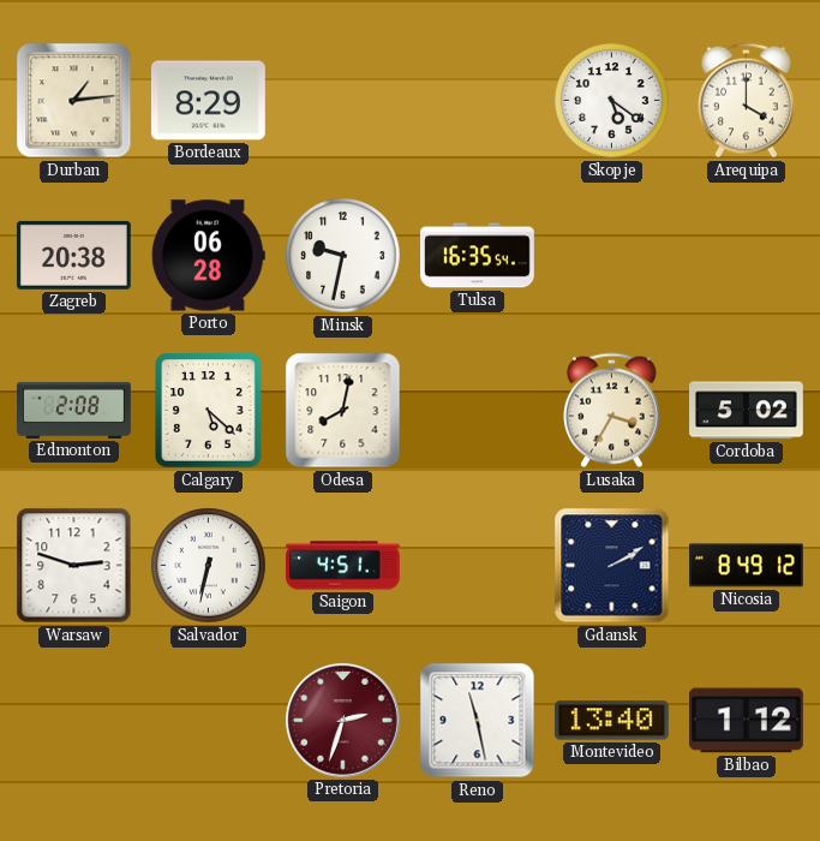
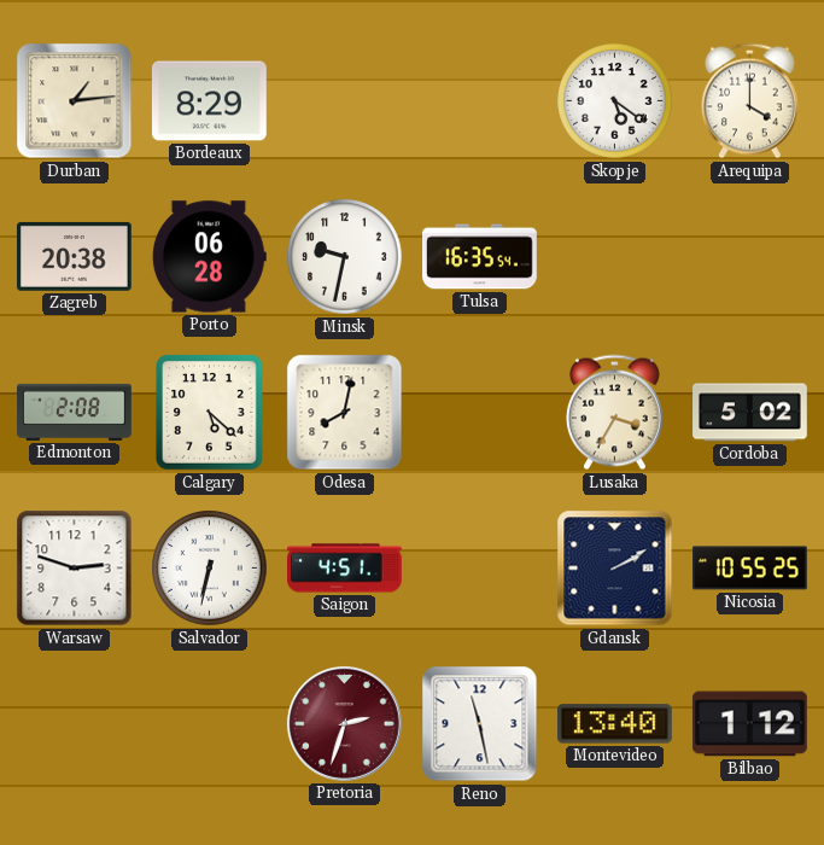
Nicosia: 8:49 -> 10:55 (750, 569)
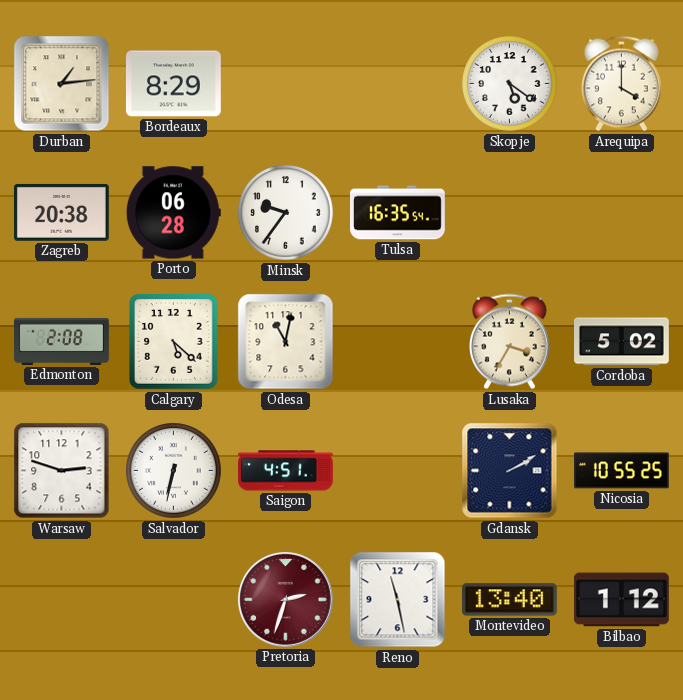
Minsk: 9:32 -> 9:36 (286, 213)
Odesa: 8:02 -> 11:02 (286, 342)
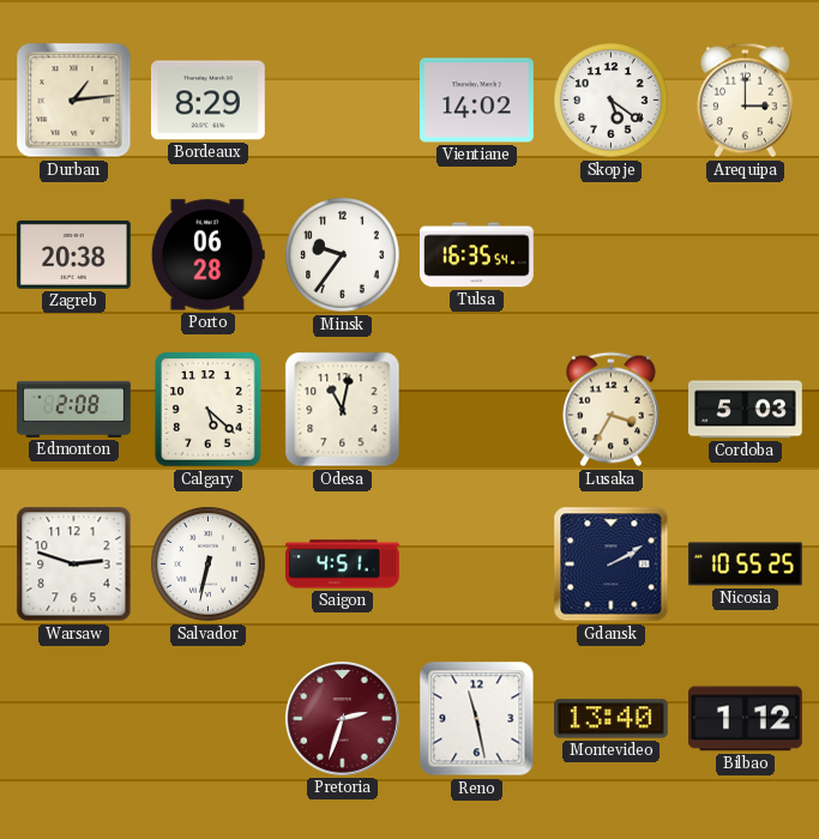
Vientiane: none -> 14:02 (476, 101)
Arequipa: 4:00 -> 3:00 (745, 101)
Cordoba: 5:02 -> 5:03 (746, 410)
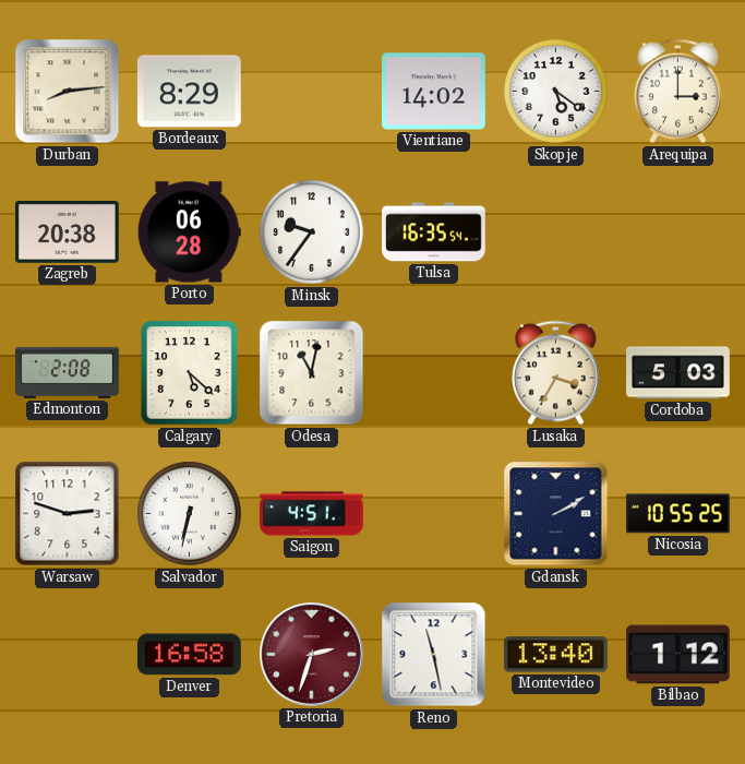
Durban: 1:14 -> 8:14 (68, 92)
Denver: none -> 16:58 (189, 655)
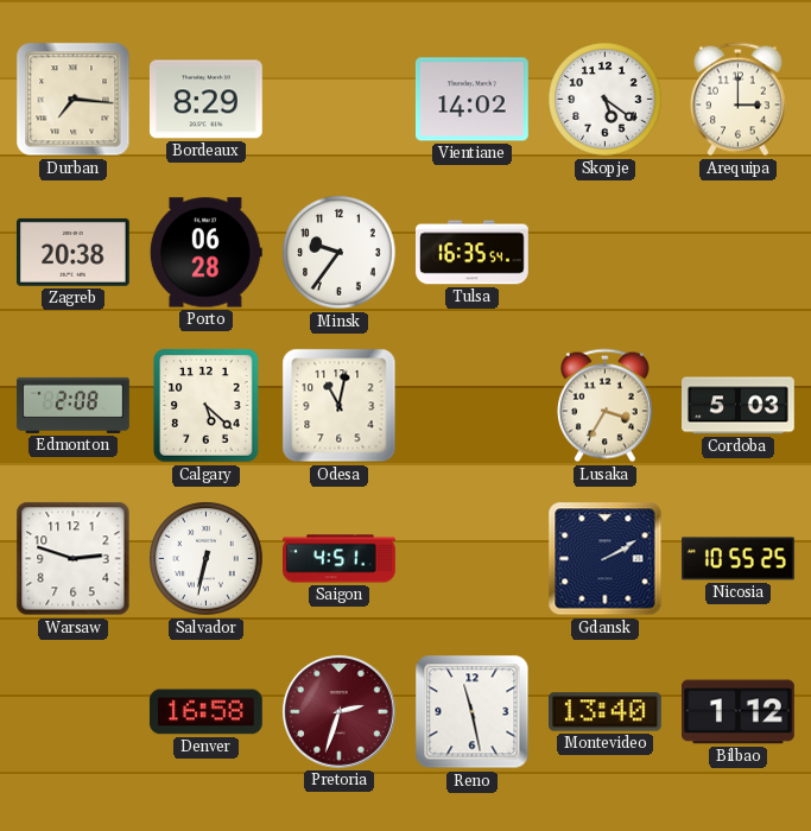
Durban: 8:14 -> 7:16 (74, 100)
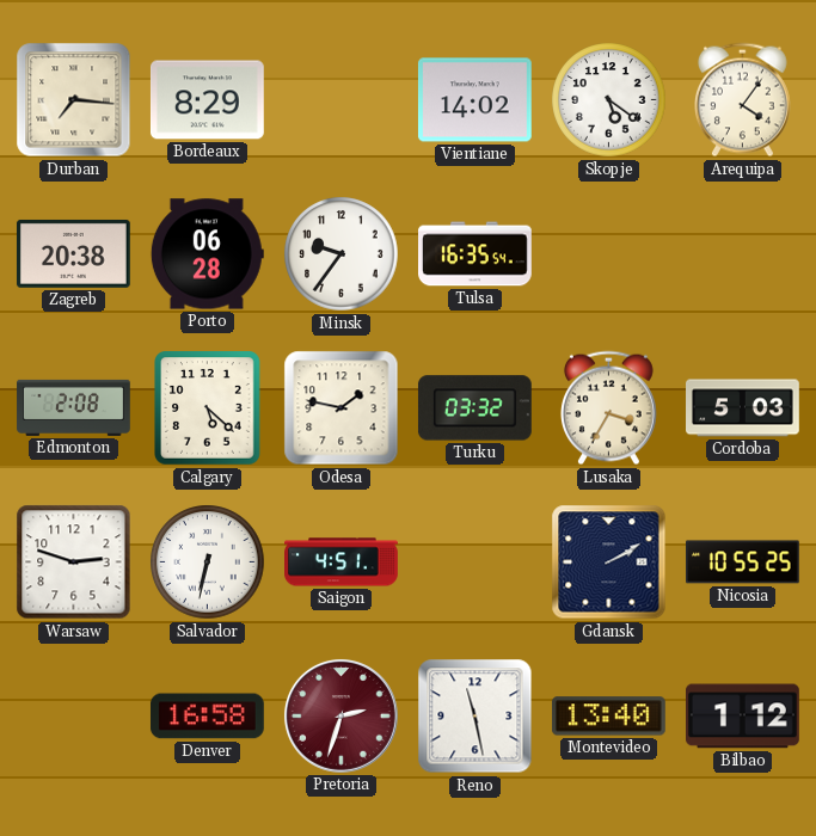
Arequipa: 3:00 -> 4:06 (742, 100)
Odesa: 11:02 -> 1:47 (342, 408)
Turku: none -> 03:32 (474, 408)
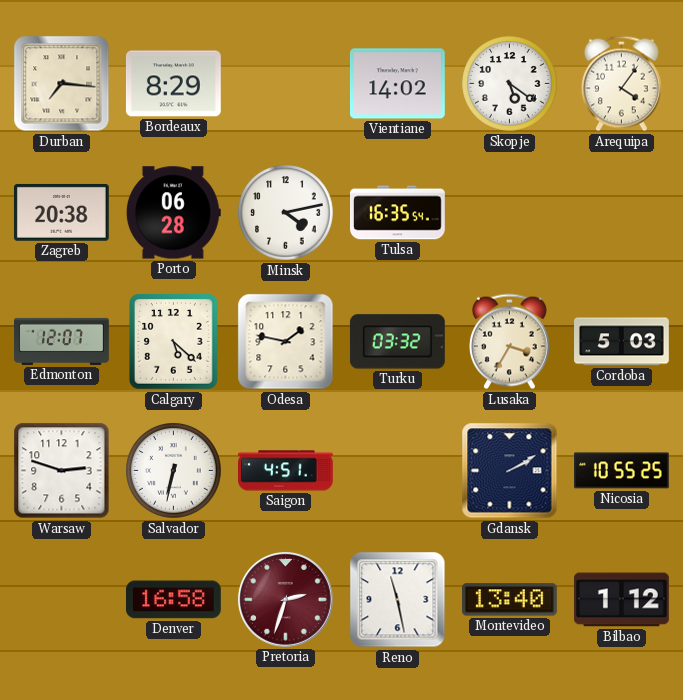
Minsk: 9:36 -> 4:13 (286, 213)
Edmonton: 2:08 -> 12:07 (62, 341)
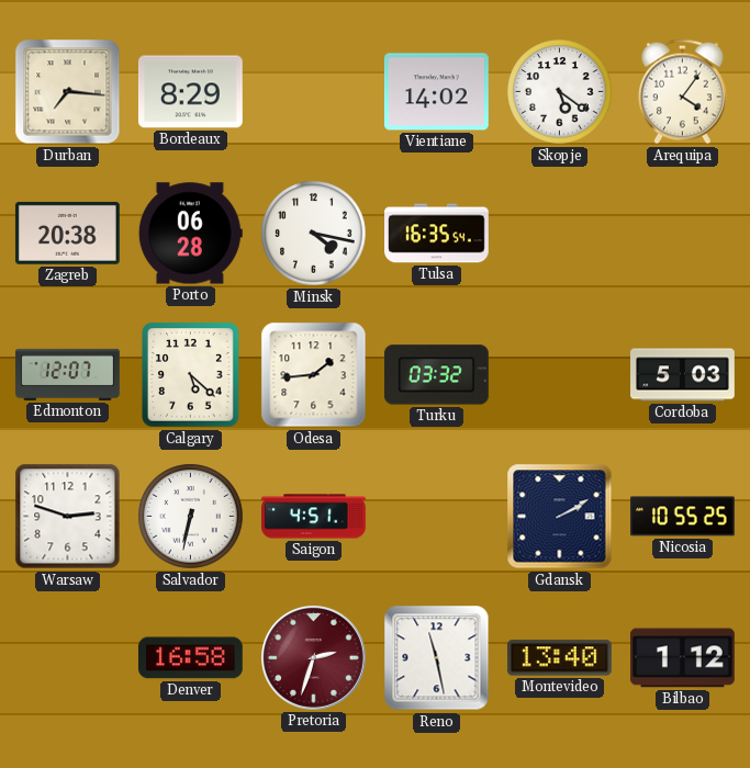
Minsk: 4:13 -> 4:17 (314, 234)
Odesa: 1:47 -> 1:44 (314, 375)
Lusaka: 3:35 -> none (509, 342)
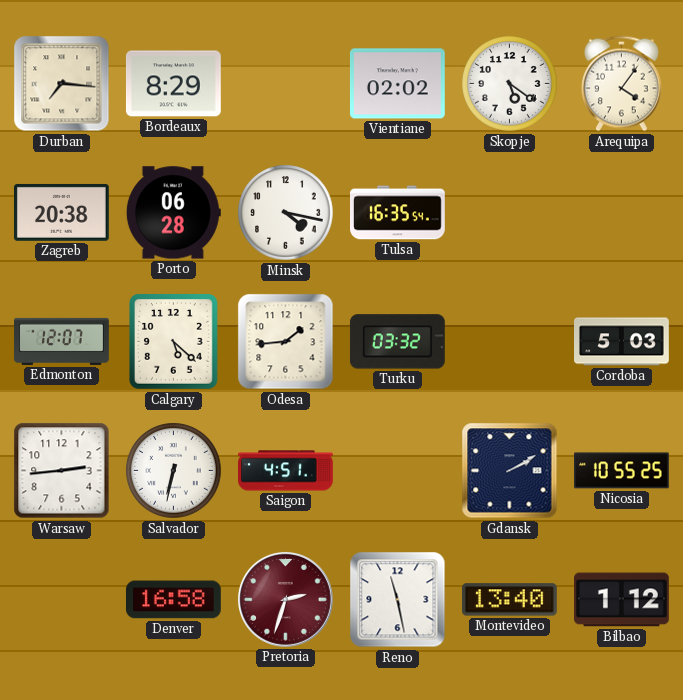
Vientiane: 14:02 -> 02:02 (397, 84)
Warsaw: 2:48 -> 2:44 (62, 471)
